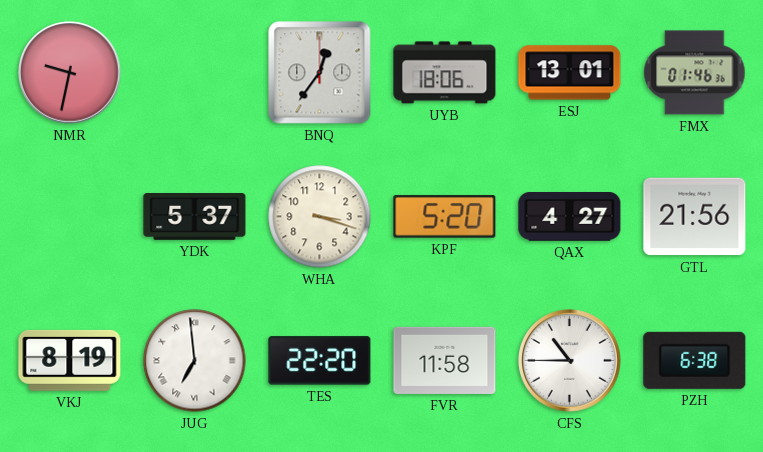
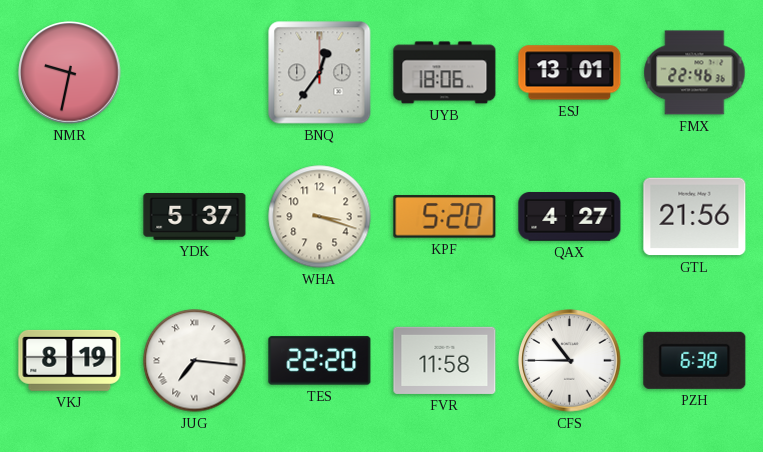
FMX: 01:46 -> 22:46 (695, 73)
JUG: 6:59 -> 7:16 (195, 361)
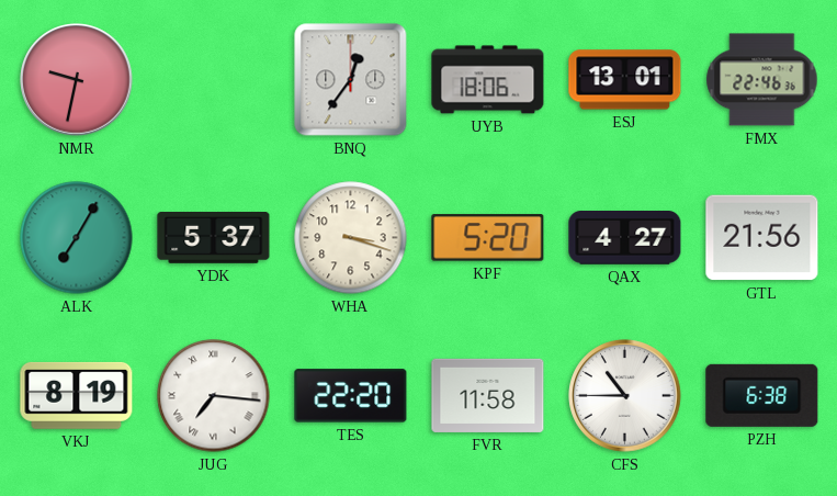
ALK: none -> 7:05 (77, 238)
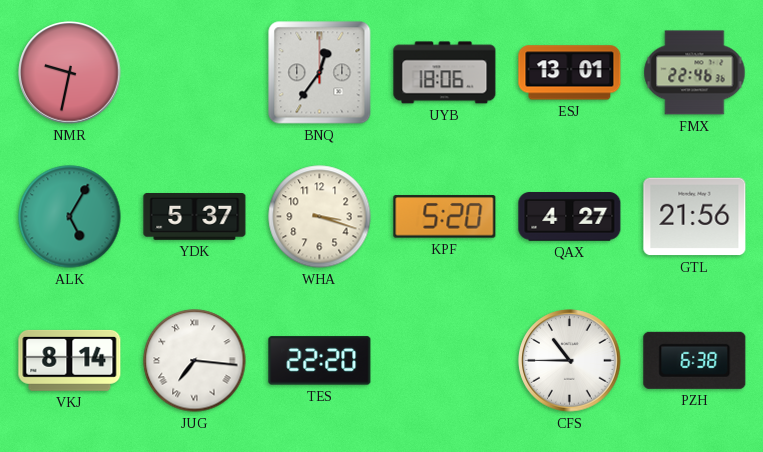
ALK: 7:05 -> 5:05 (70, 217)
VKJ: 8:19 -> 8:14 (70, 360)
FVR: 11:58 -> none (488, 395)
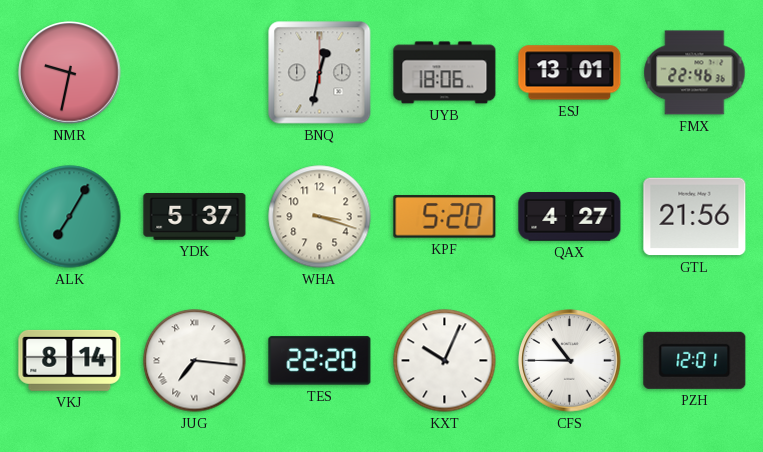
BNQ: 12:36 -> 12:32 (320, 73)
ALK: 5:05 -> 7:05 (70, 217)
KXT: none -> 10:04 (445, 361)
PZH: 6:38 -> 12:01 (695, 360)
